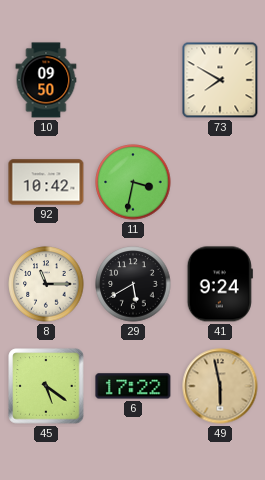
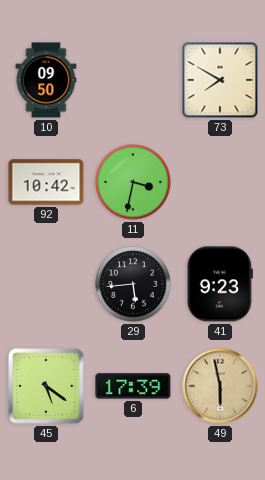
8: 11:15 -> none (46, 284)
29: 5:40 -> 5:44 (133, 284)
41: 9:24 -> 9:23 (220, 284)
6: 17:22 -> 17:39 (133, 386)
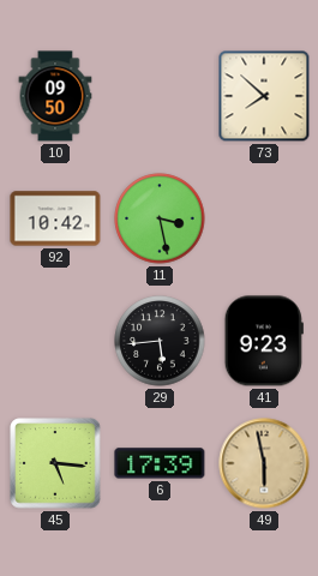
73: 7:50 -> 7:52 (264, 96)
11: 3:32 -> 3:28 (160, 218)
45: 5:21 -> 5:16 (55, 463)
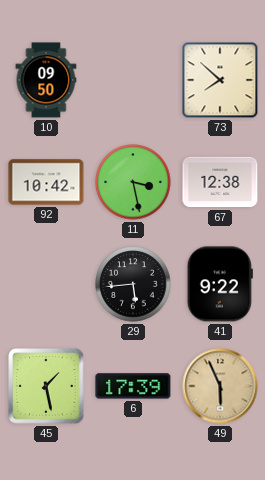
67: none -> 12:38 (220, 182)
41: 9:23 -> 9:22 (220, 284)
45: 5:16 -> 1:28 (46, 386)
49: 5:58 -> 5:56 (220, 386)
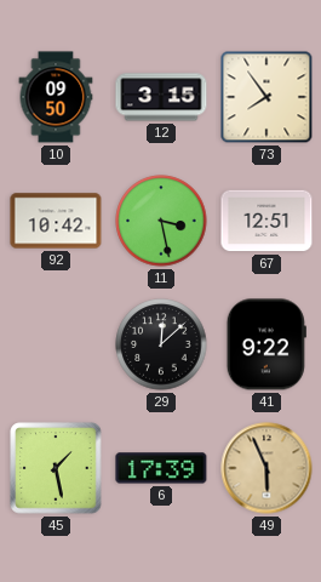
12: none -> 3:15 (161, 97)
73: 7:52 -> 7:54 (266, 97)
67: 12:38 -> 12:51 (266, 221)
29: 5:44 -> 12:08 (161, 344)
